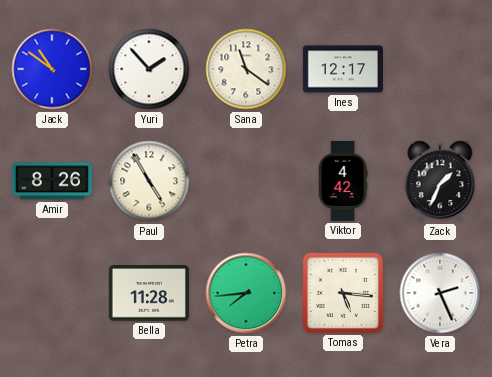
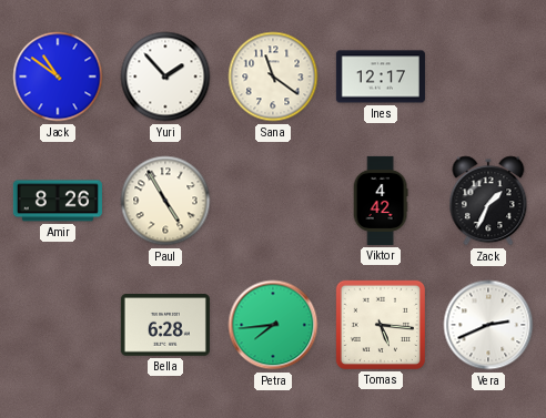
Bella: 11:28 -> 6:28 (165, 326)
Vera: 2:26 -> 2:41 (488, 325)
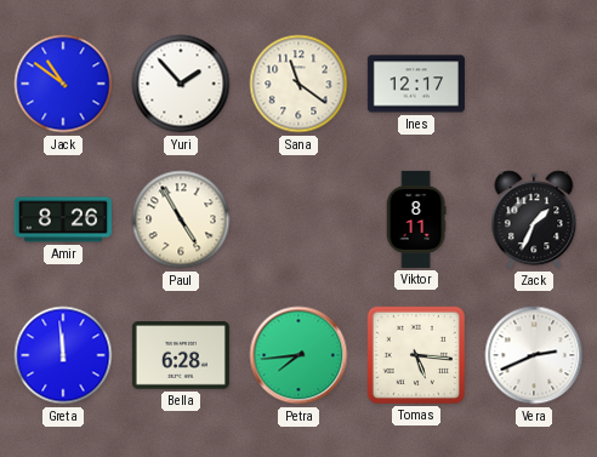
Viktor: 4:42 -> 8:11 (416, 219)
Greta: none -> 11:59 (63, 355)
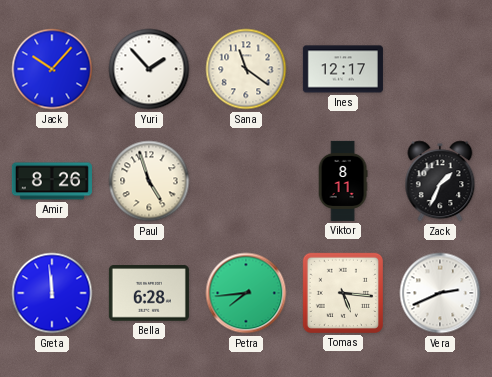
Jack: 10:51 -> 10:07 (52, 69)
Paul: 4:55 -> 4:57 (149, 181)
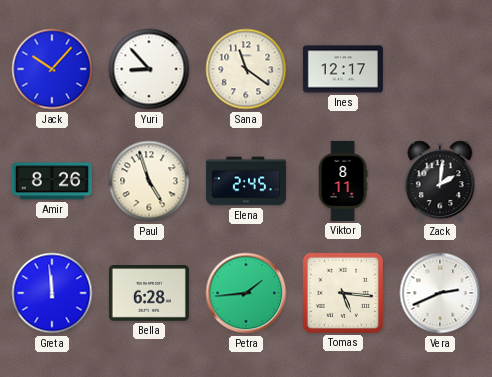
Yuri: 1:53 -> 8:53 (149, 69)
Elena: none -> 2:45 (246, 181)
Zack: 1:34 -> 2:01 (440, 181)
Petra: 7:44 -> 1:44 (246, 293)
